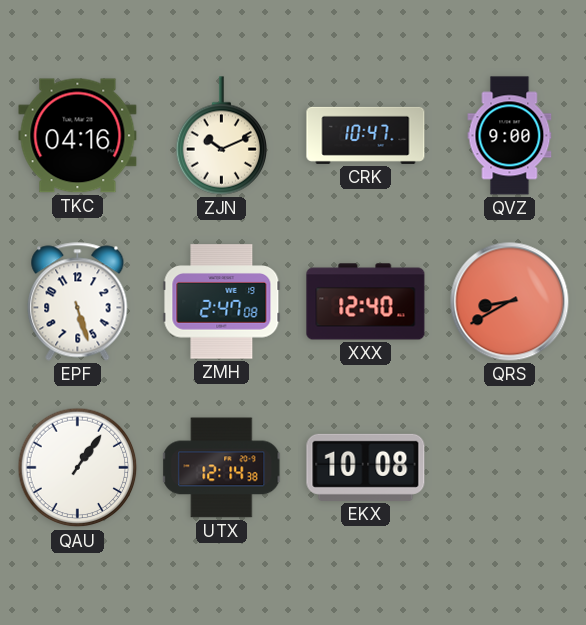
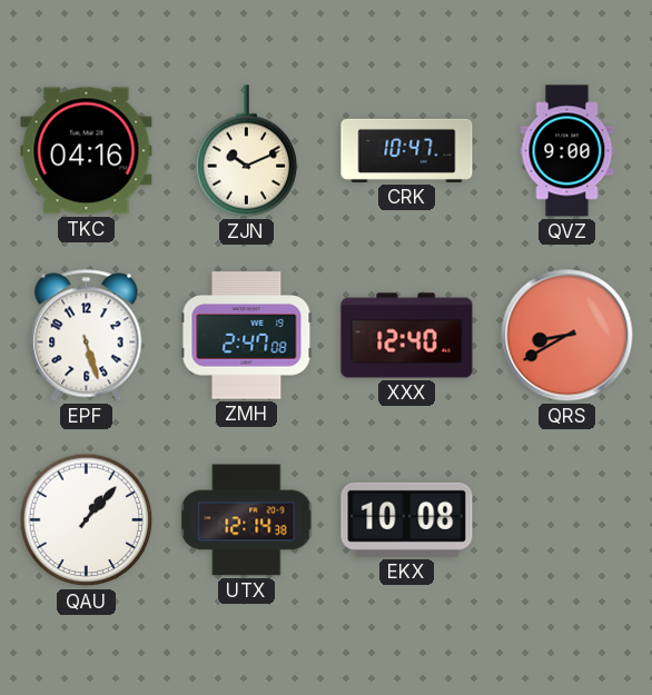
QAU: 1:06 -> 1:07 (87, 520)
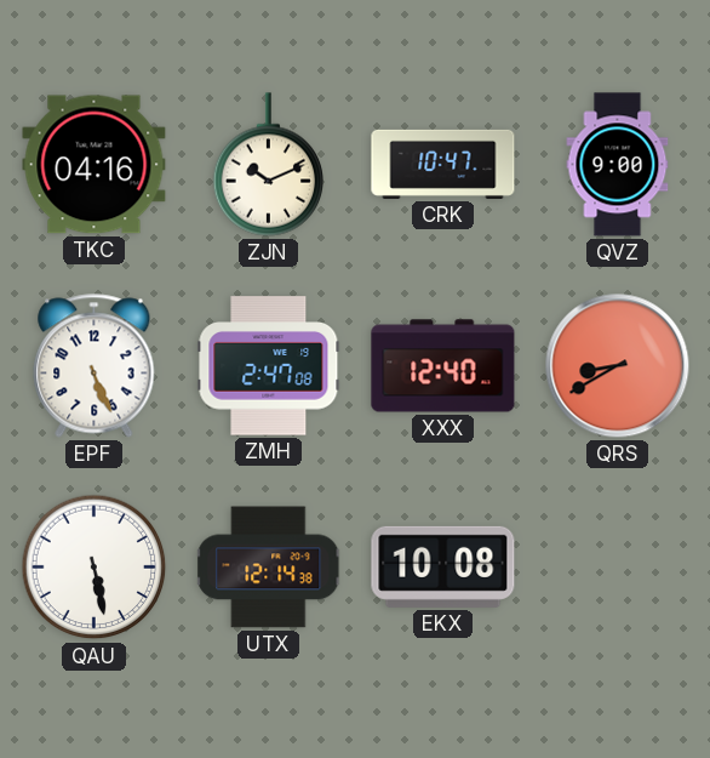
EPF: 5:27 -> 5:26 (95, 366)
QAU: 1:07 -> 5:28 (95, 568)
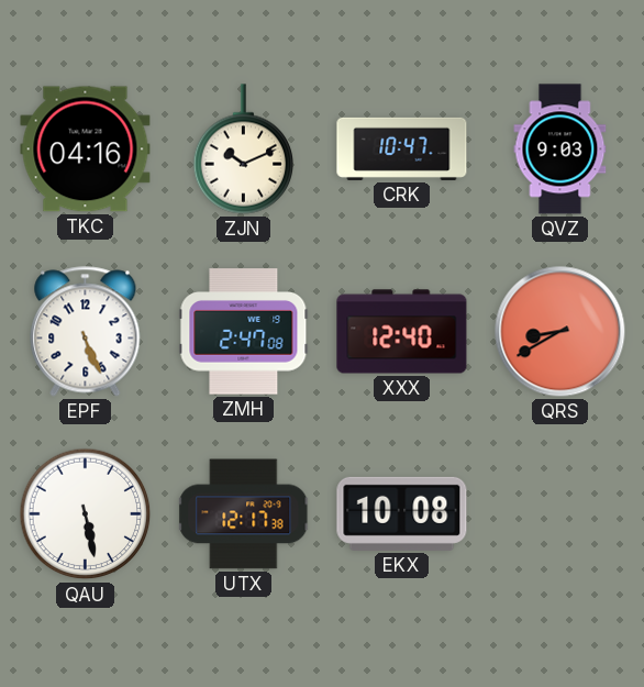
QVZ: 9:00 -> 9:03 (560, 149)
UTX: 12:14 -> 12:17 (244, 514)
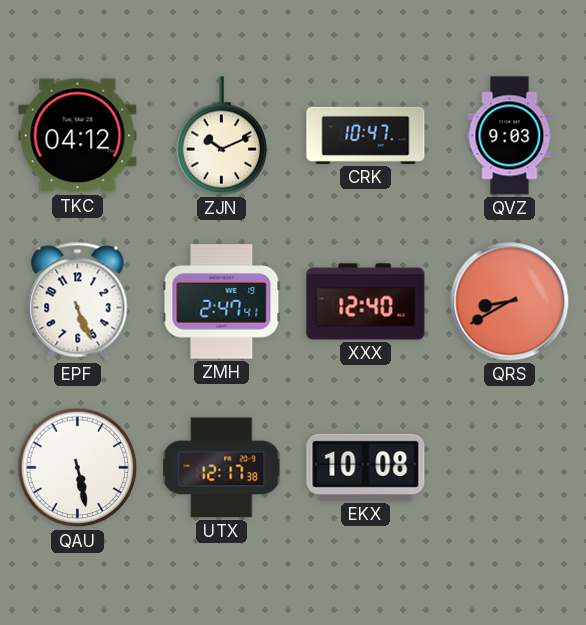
TKC: 04:16 -> 04:12 (78, 136)
ZMH: 2:47:08 -> 2:47:41 (222, 302)
